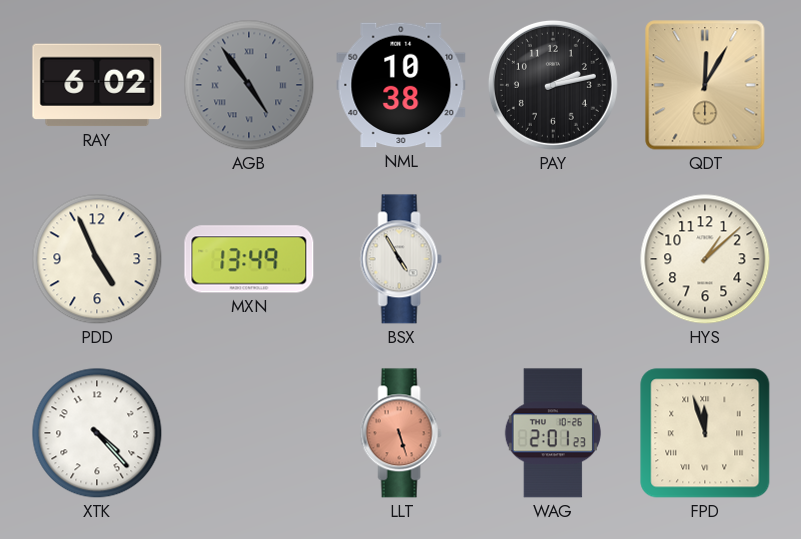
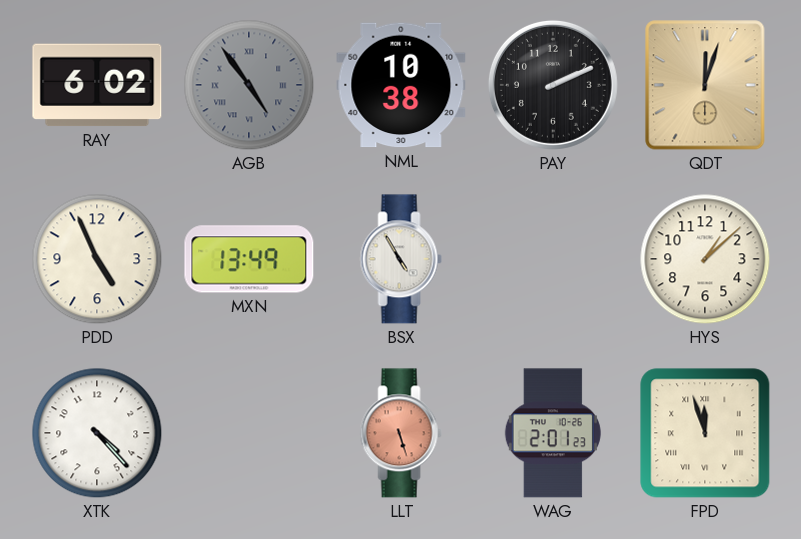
PAY: 2:13 -> 2:11 (553, 85)
QDT: 12:05 -> 12:03 (705, 85)
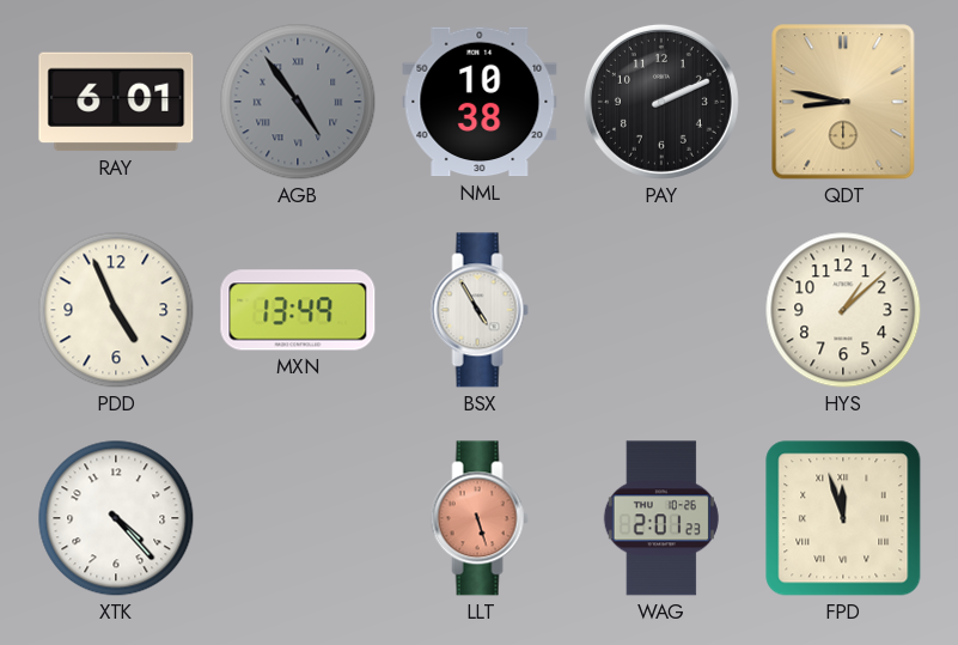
RAY: 6:02 -> 6:01 (116, 102)
QDT: 12:03 -> 8:47 (843, 102)
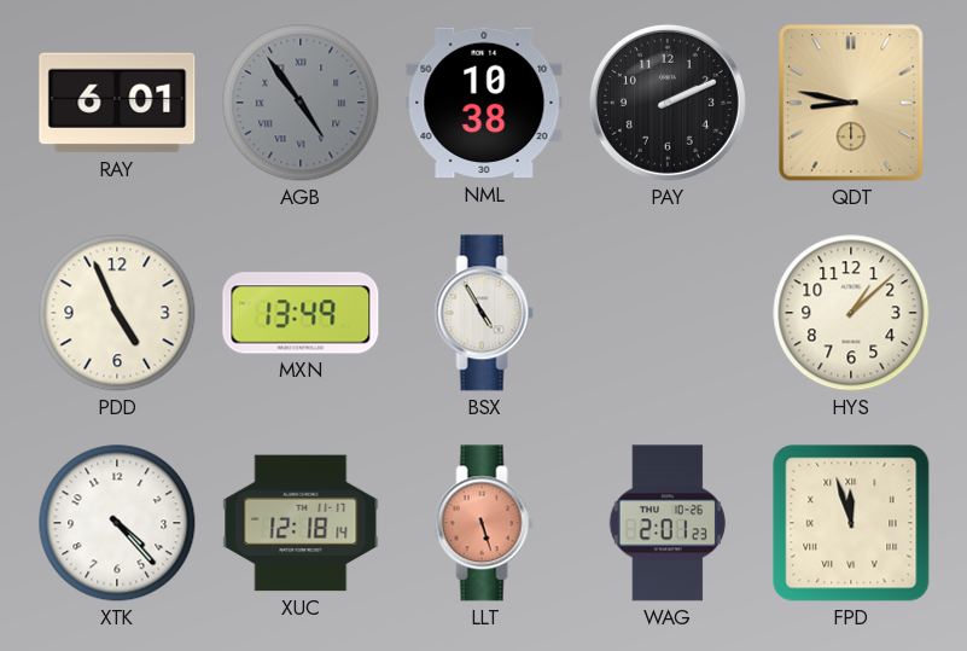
XUC: none -> 12:18 (301, 523)
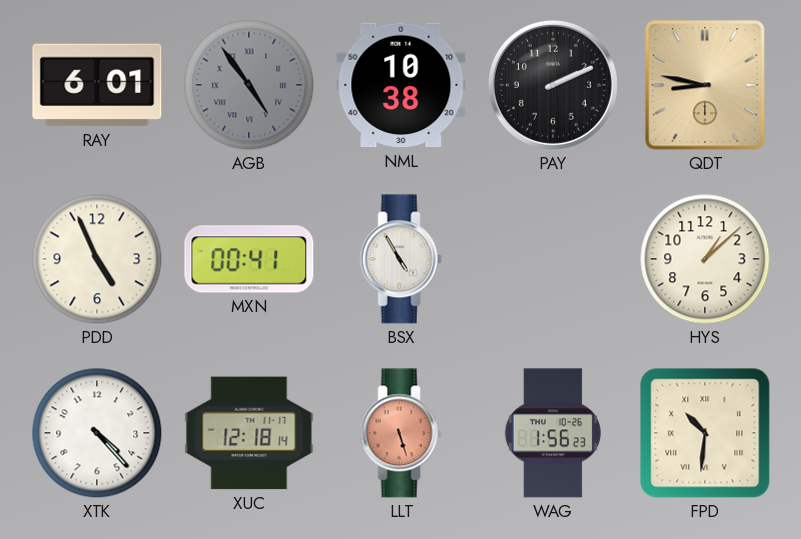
MXN: 13:49 -> 00:41 (249, 259)
WAG: 2:01 -> 1:56 (553, 433)
FPD: 11:57 -> 10:31 (705, 433)
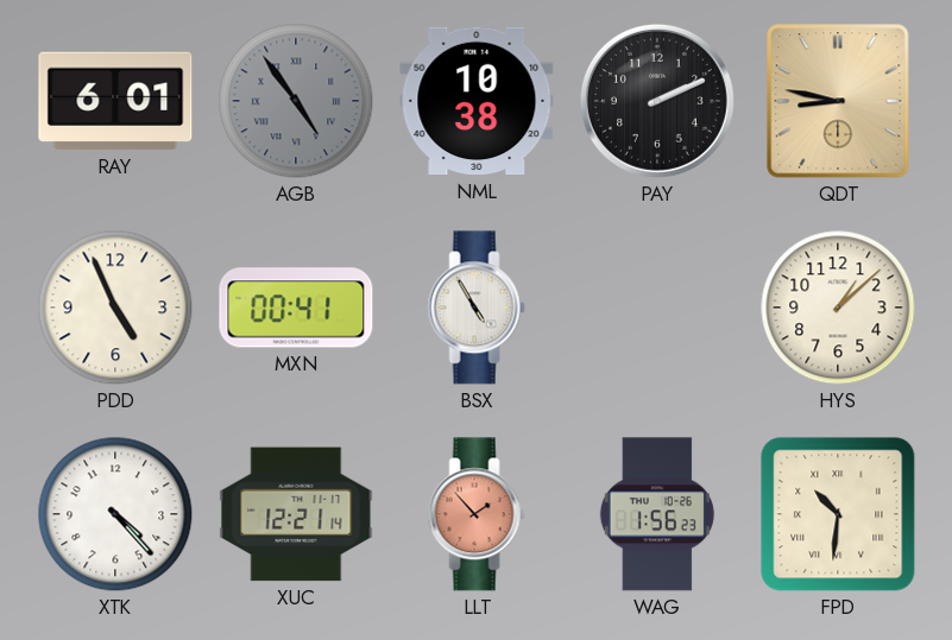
XUC: 12:18 -> 12:21 (296, 514)
LLT: 5:27 -> 1:53 (477, 514)
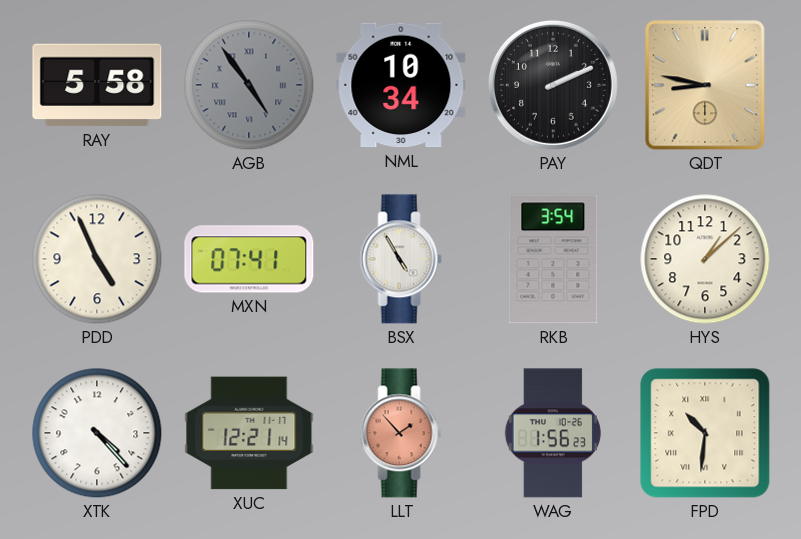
RAY: 6:01 -> 5:58 (97, 85)
NML: 10:38 -> 10:34 (401, 85)
MXN: 00:41 -> 07:41 (249, 259)
RKB: none -> 3:54 (553, 259)
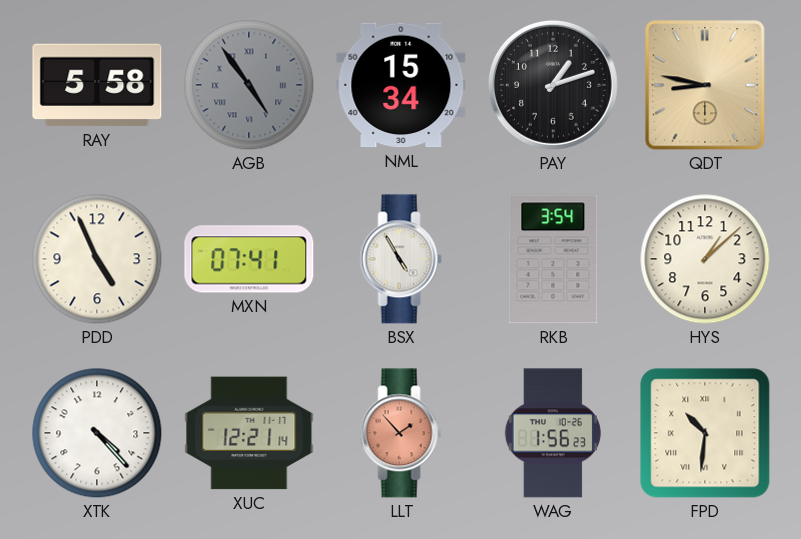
NML: 10:34 -> 15:34 (401, 85)
PAY: 2:11 -> 1:12 (553, 85)
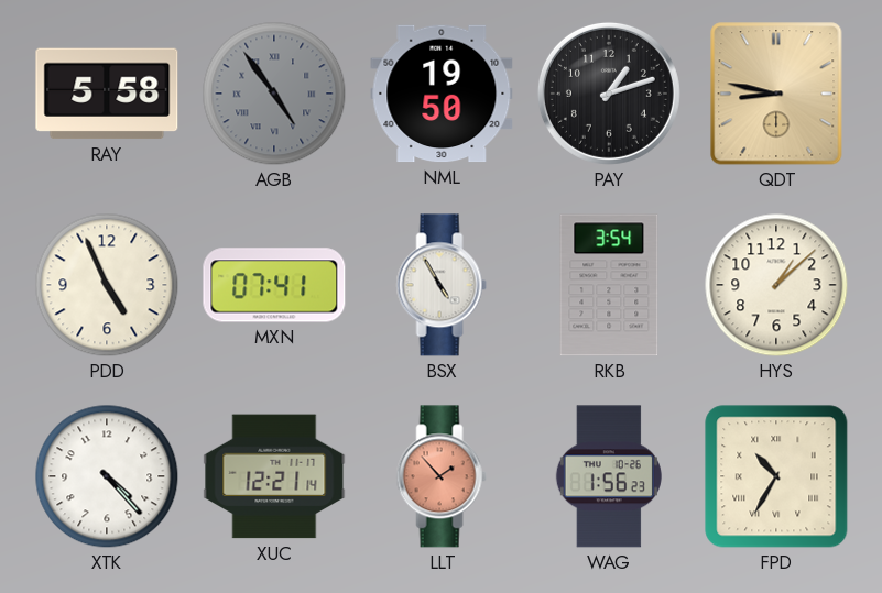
NML: 15:34 -> 19:50 (442, 94)
FPD: 10:31 -> 10:35 (776, 476)
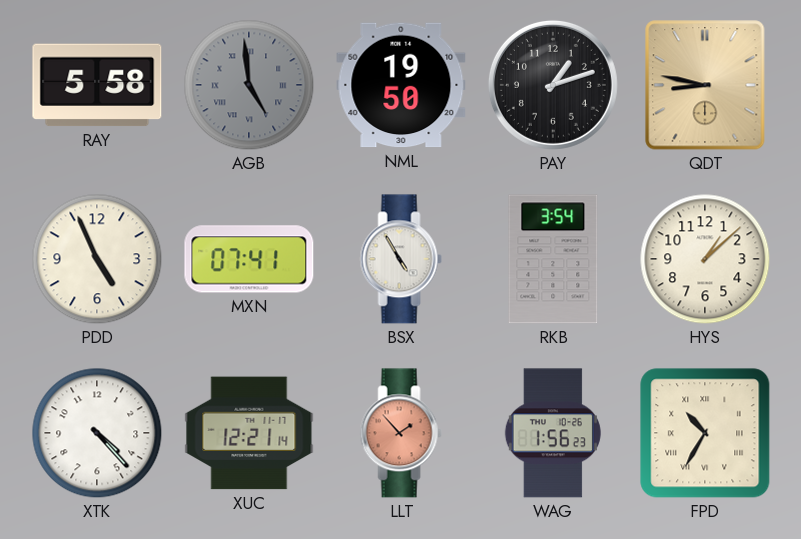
AGB: 4:54 -> 4:59 (249, 85)
